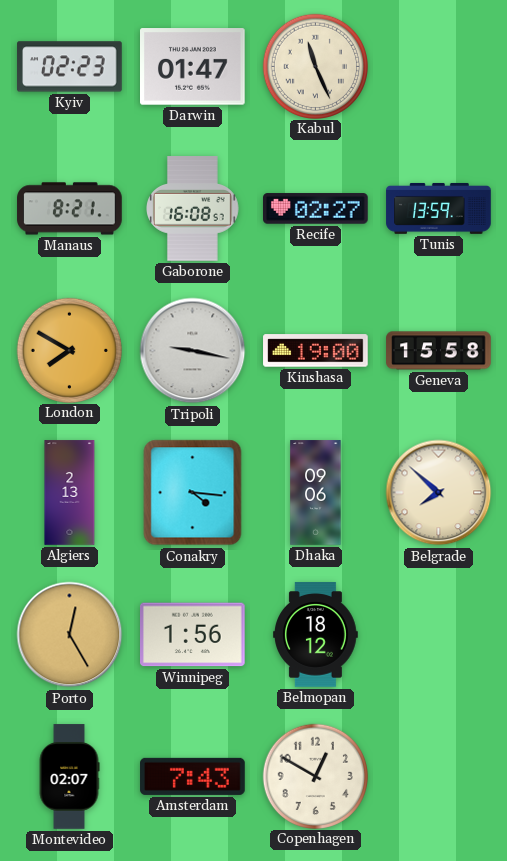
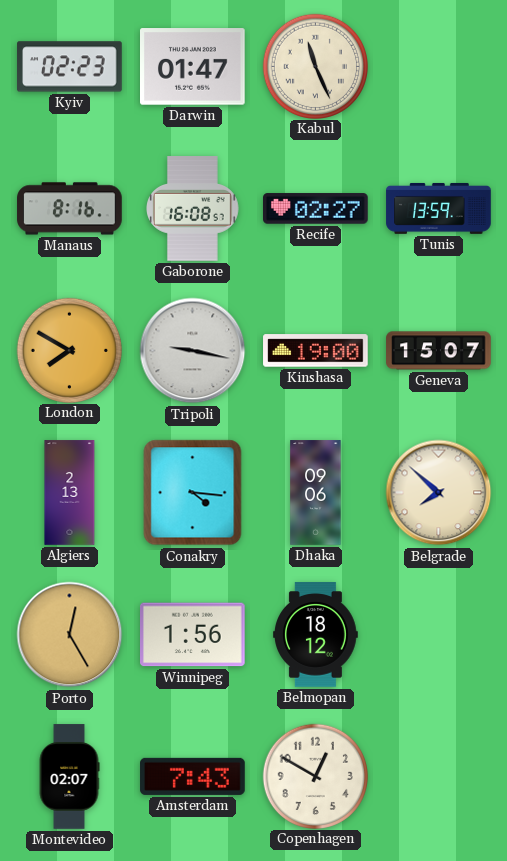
Manaus: 8:21 -> 8:16 (70, 209)
Geneva: 15:58 -> 15:07 (439, 351)
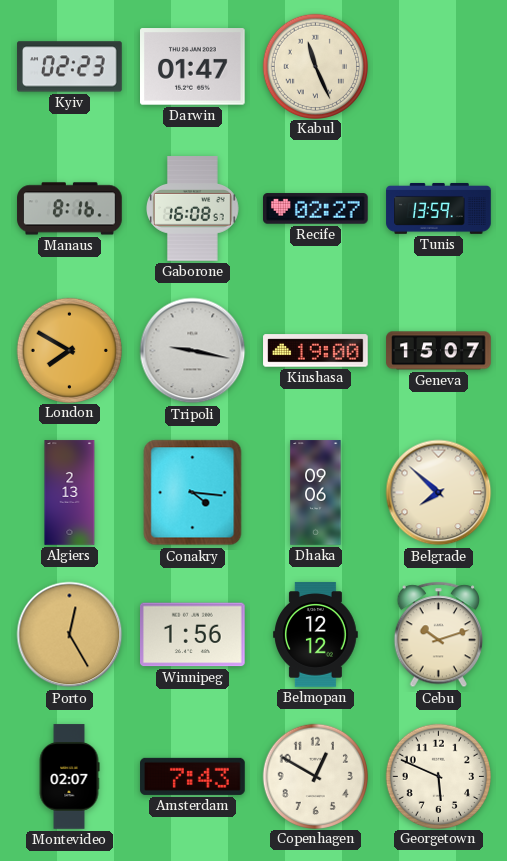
Belmopan: 18:12 -> 12:12 (316, 635)
Cebu: none -> 10:12 (438, 635)
Georgetown: none -> 5:49 (438, 776)
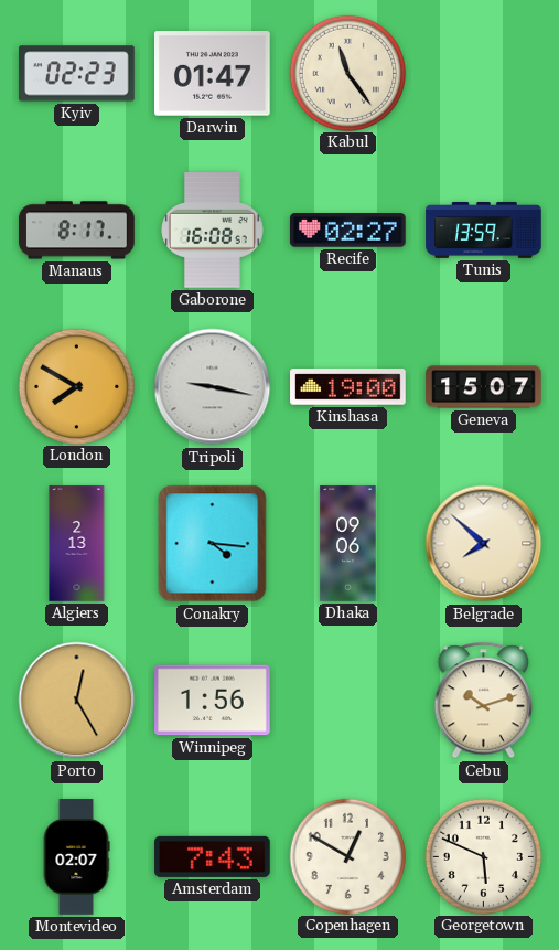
Kabul: 11:26 -> 11:24 (347, 73)
Manaus: 8:16 -> 8:17 (77, 231)
Belmopan: 12:12 -> none (316, 635)
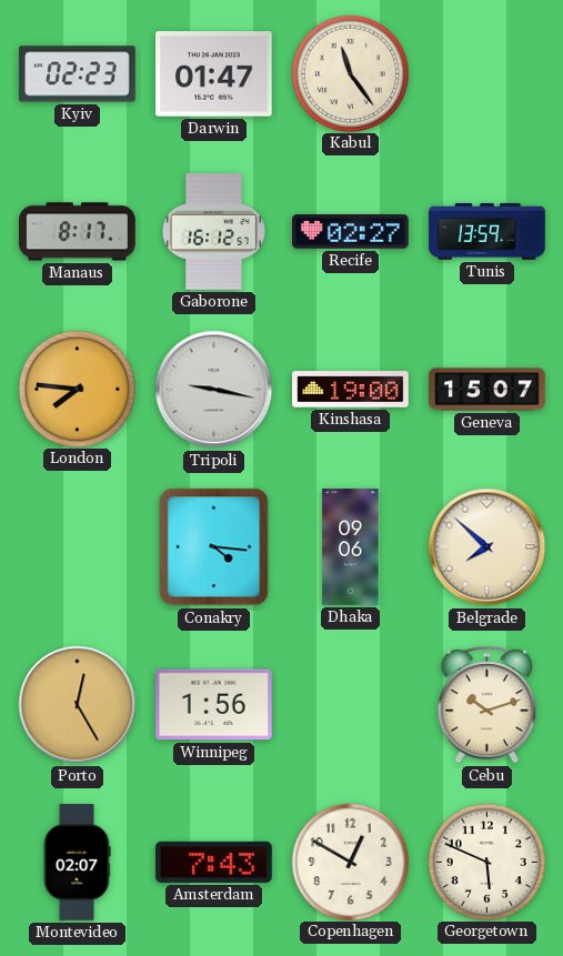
Gaborone: 16:08 -> 16:12 (214, 232)
London: 7:50 -> 7:46 (77, 389)
Algiers: 2:13 -> none (77, 544)
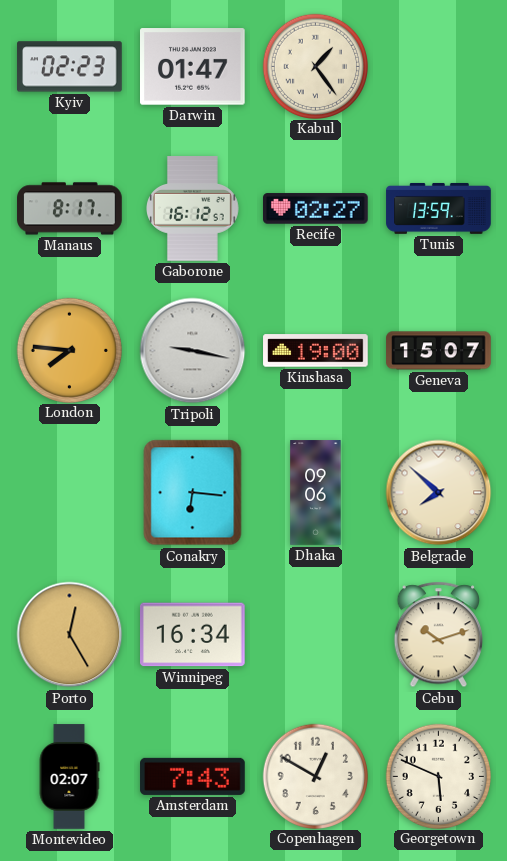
Kabul: 11:24 -> 1:24 (315, 66)
Conakry: 4:16 -> 6:16 (193, 493)
Winnipeg: 1:56 -> 16:34 (193, 635)
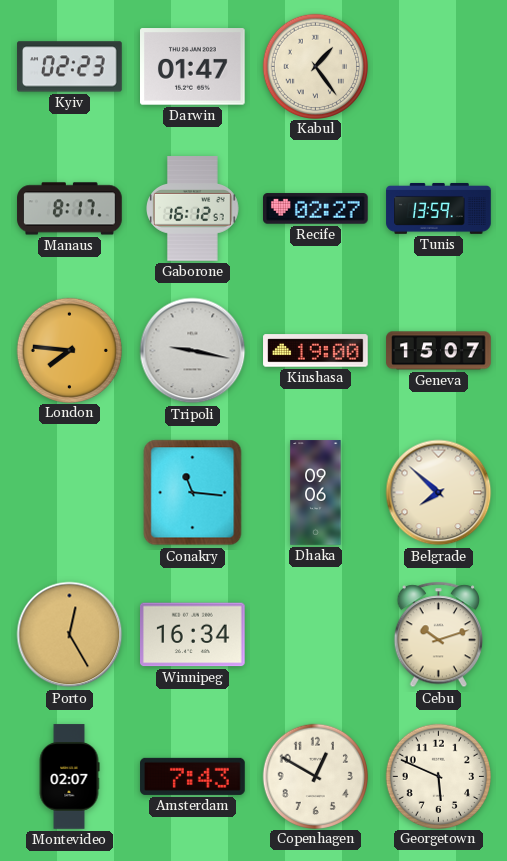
Conakry: 6:16 -> 11:16 (193, 493)
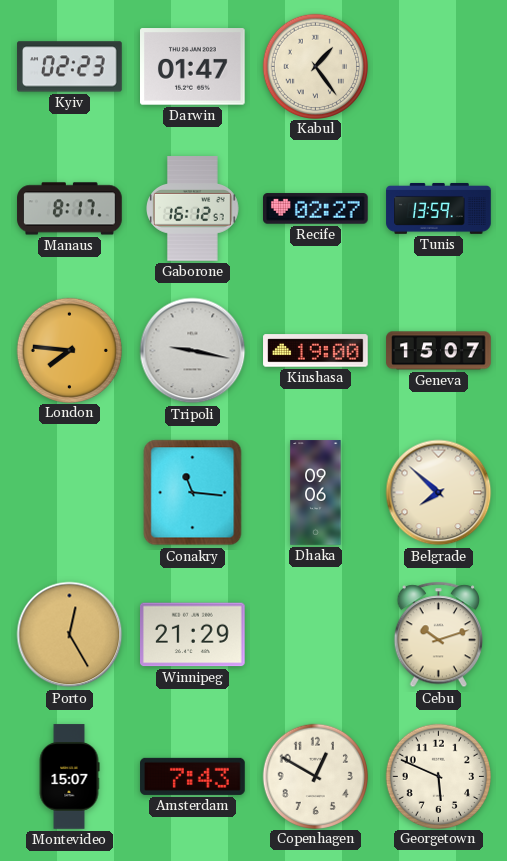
Winnipeg: 16:34 -> 21:29 (193, 635)
Montevideo: 02:07 -> 15:07 (69, 777)
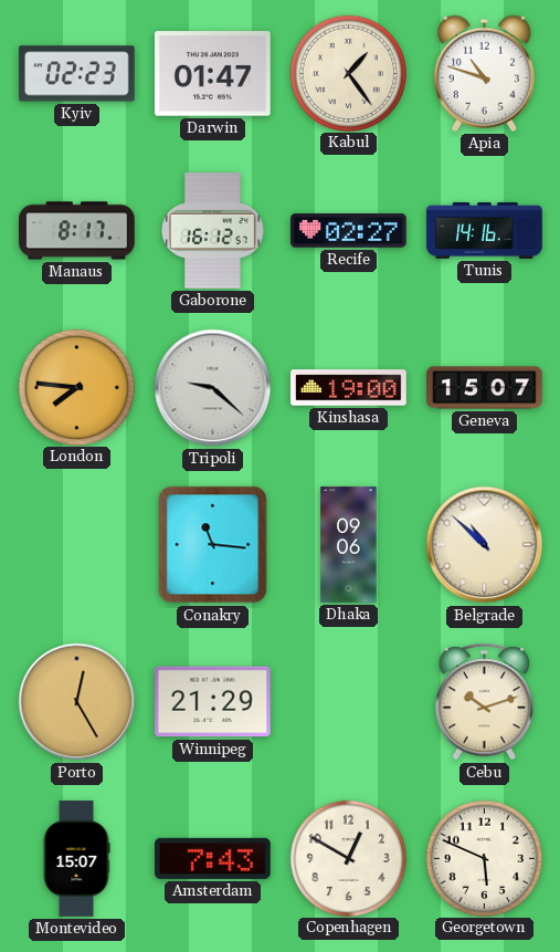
Apia: none -> 10:48 (484, 73)
Tunis: 13:59 -> 14:16 (485, 231)
Tripoli: 9:17 -> 9:22 (213, 388)
Belgrade: 7:52 -> 10:52 (485, 545)
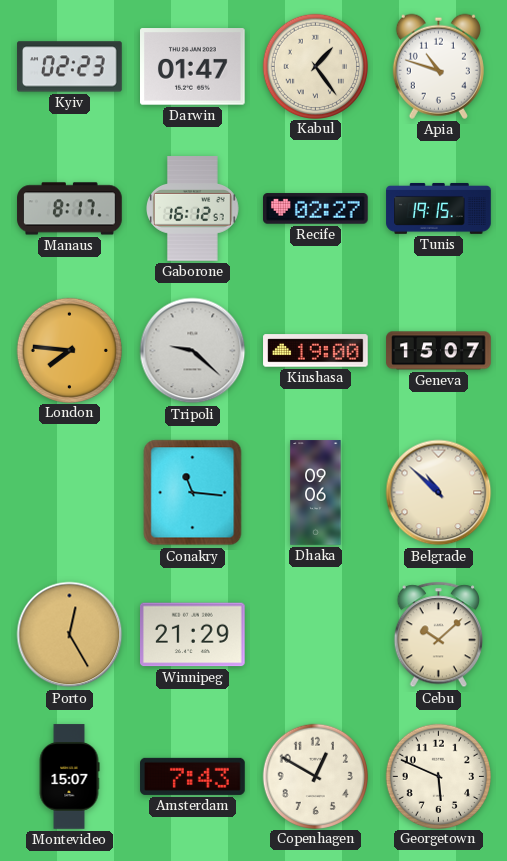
Tunis: 14:16 -> 19:15 (439, 209)
Cebu: 10:12 -> 10:08 (438, 635)
